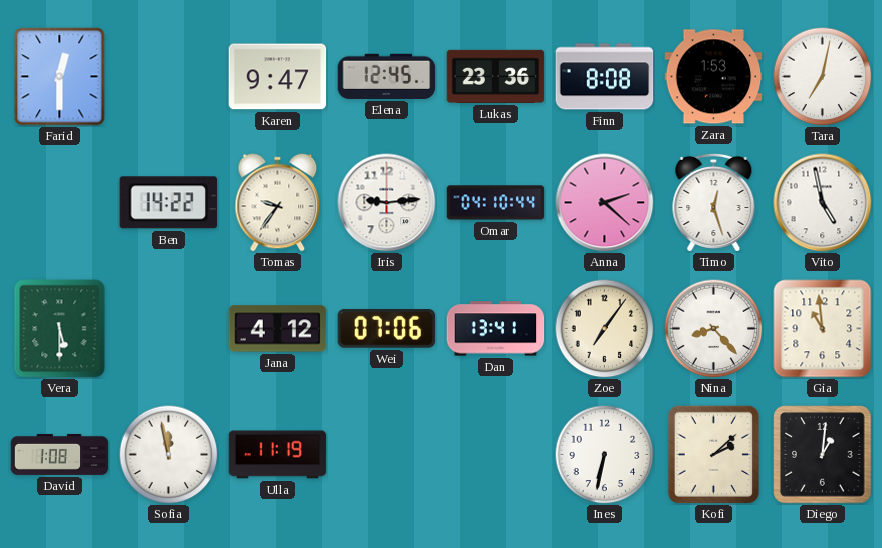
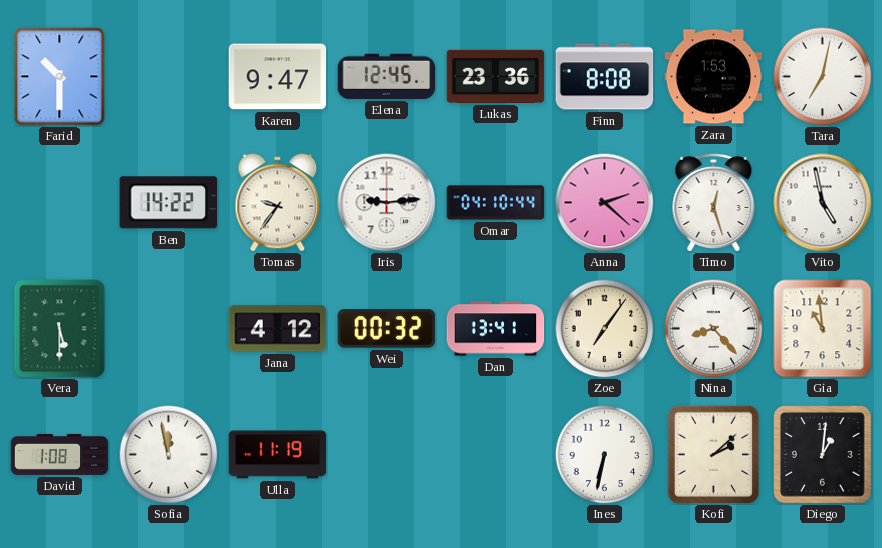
Farid: 12:30 -> 10:30 (60, 77)
Wei: 07:06 -> 00:32 (387, 329)
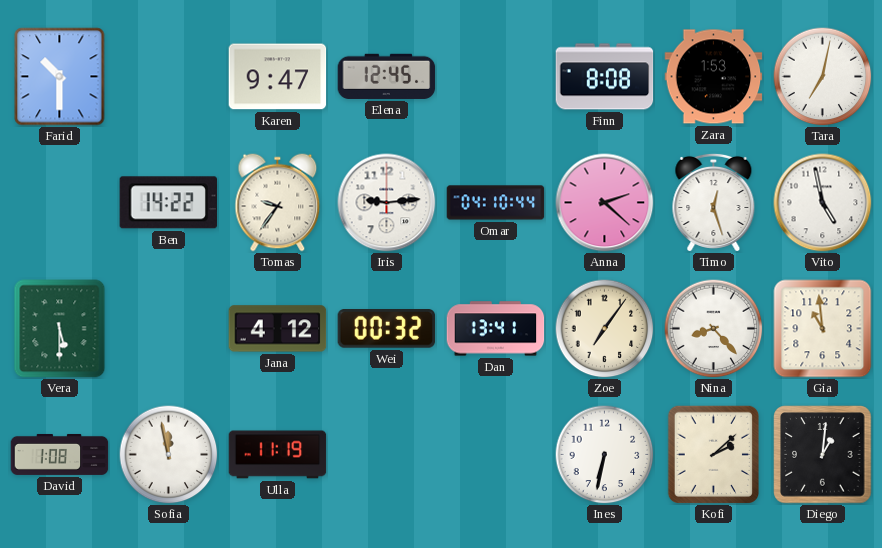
Lukas: 23:36 -> none (496, 76)
